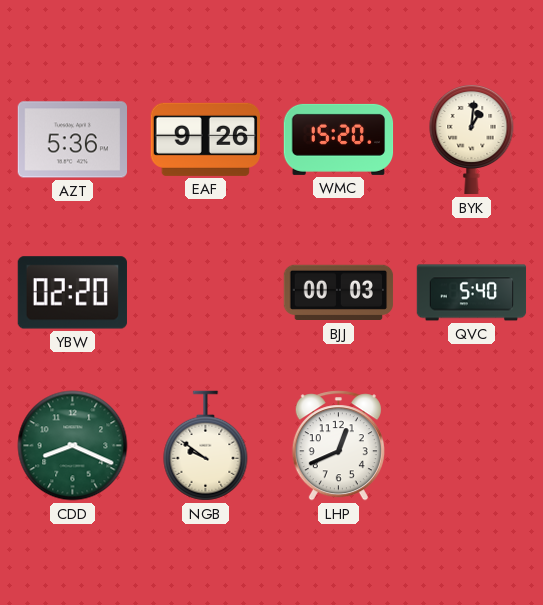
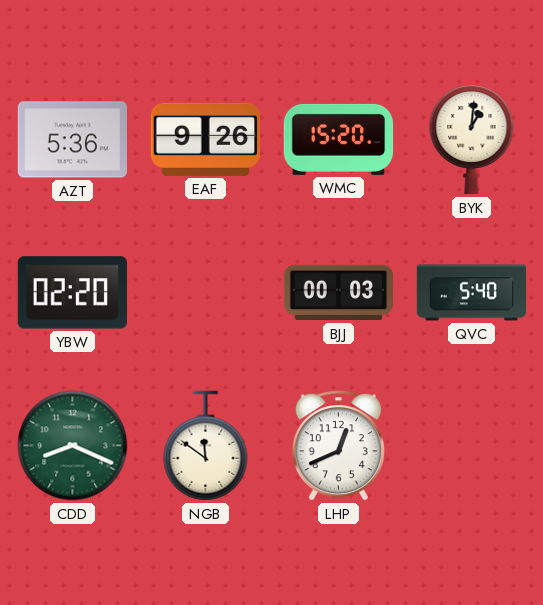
NGB: 9:51 -> 11:51 (206, 446)
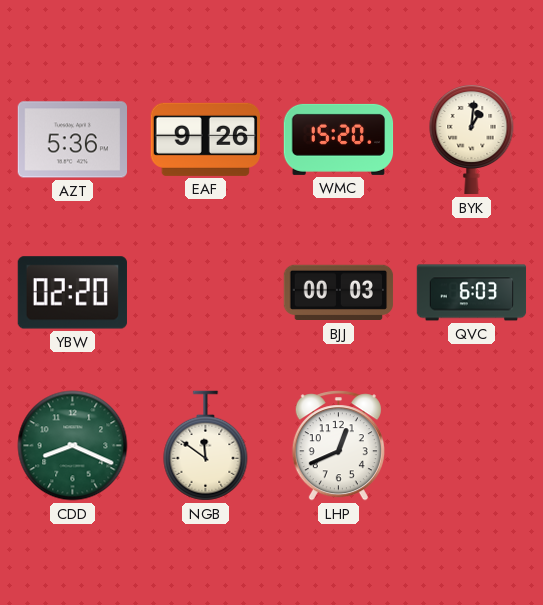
QVC: 5:40 -> 6:03 (472, 293)
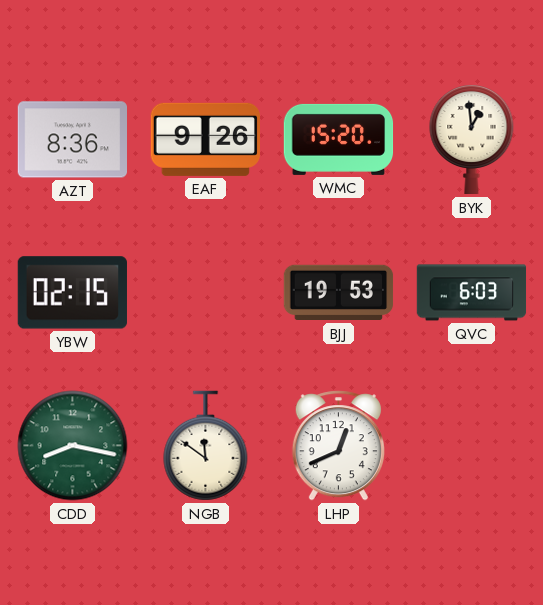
AZT: 5:36 -> 8:36 (72, 140)
BYK: 1:01 -> 12:59 (472, 139)
YBW: 02:20 -> 02:15 (72, 293)
BJJ: 00:03 -> 19:53 (339, 293)
CDD: 8:19 -> 8:17 (73, 446)
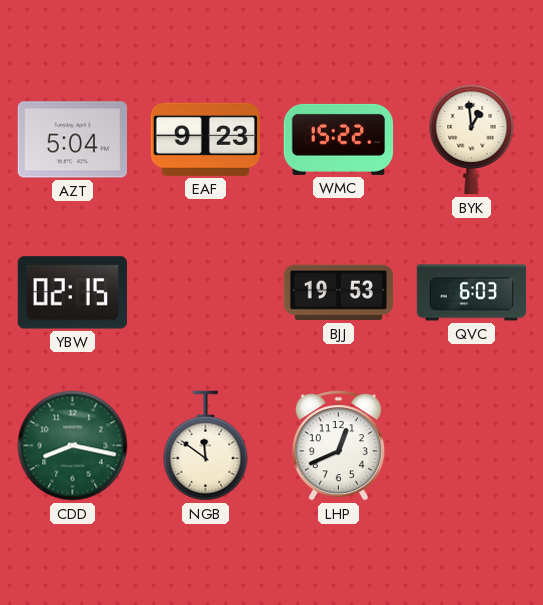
AZT: 8:36 -> 5:04 (72, 140)
EAF: 9:26 -> 9:23 (205, 139)
WMC: 15:20 -> 15:22 (339, 139)
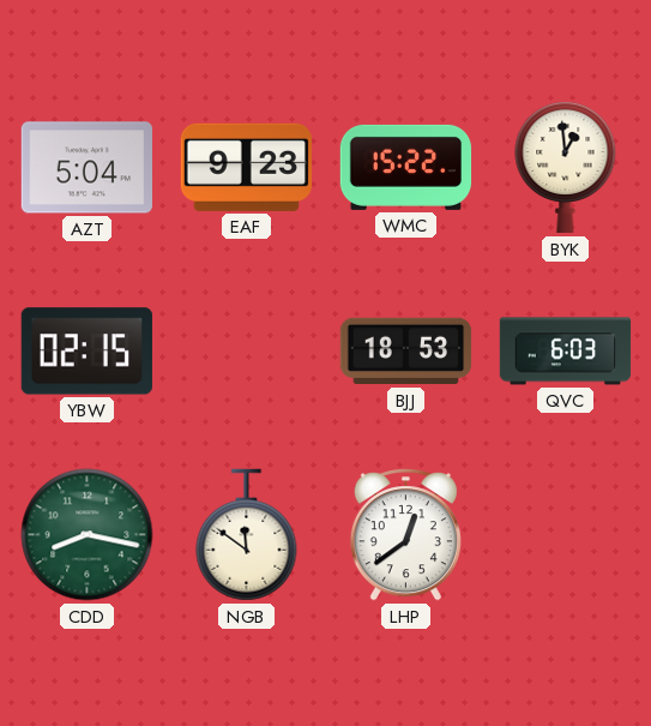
BJJ: 19:53 -> 18:53 (406, 352)
LHP: 12:41 -> 12:39 (405, 535)
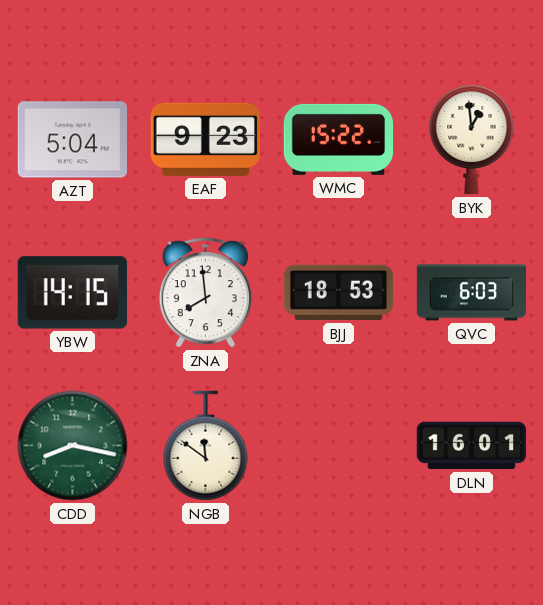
YBW: 02:15 -> 14:15 (72, 293)
ZNA: none -> 7:59 (205, 293)
LHP: 12:39 -> none (405, 535)
DLN: none -> 16:01 (472, 446)
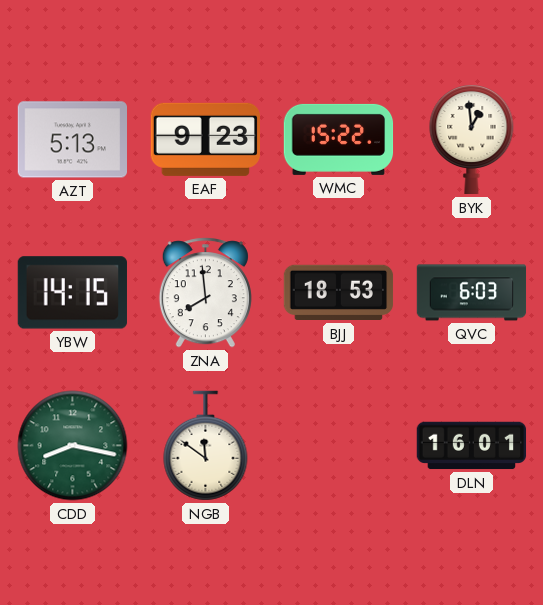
AZT: 5:04 -> 5:13 (72, 140)
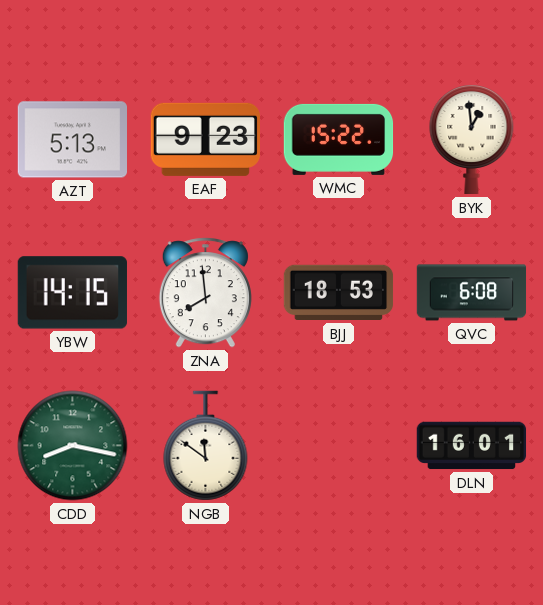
QVC: 6:03 -> 6:08 (472, 293)
